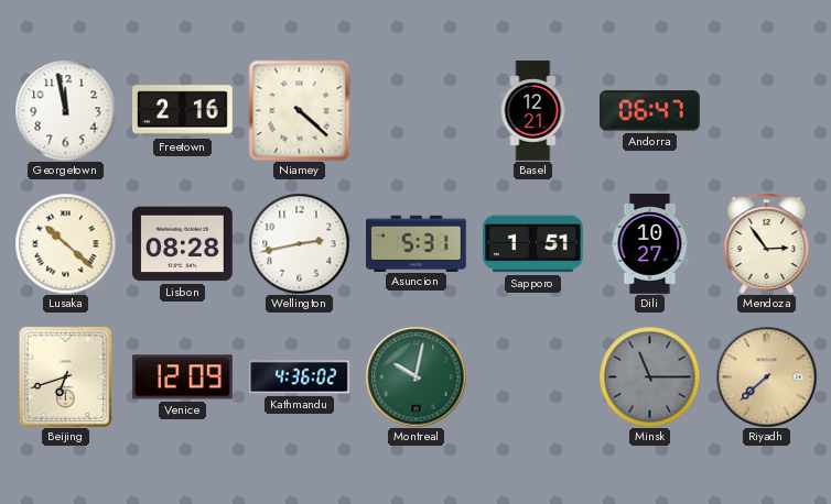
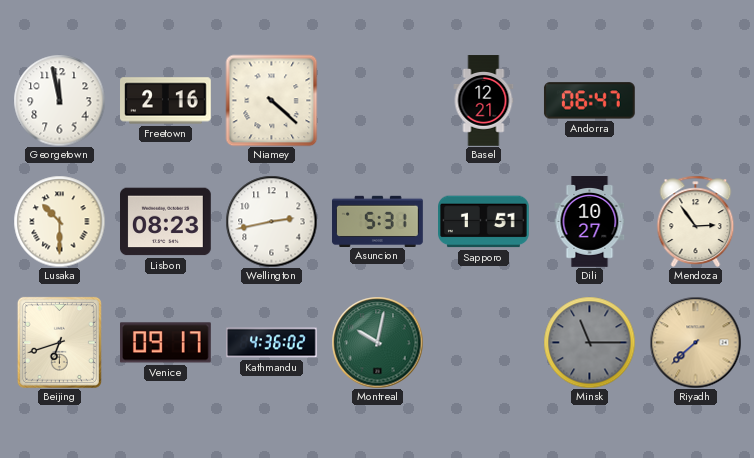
Lusaka: 10:22 -> 10:30 (59, 221)
Lisbon: 08:28 -> 08:23 (166, 222)
Venice: 12:09 -> 09:17 (166, 343)
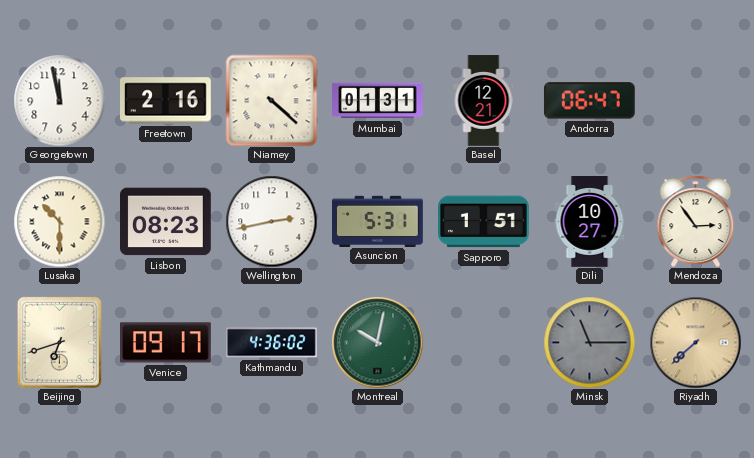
Mumbai: none -> 01:31 (378, 101)
